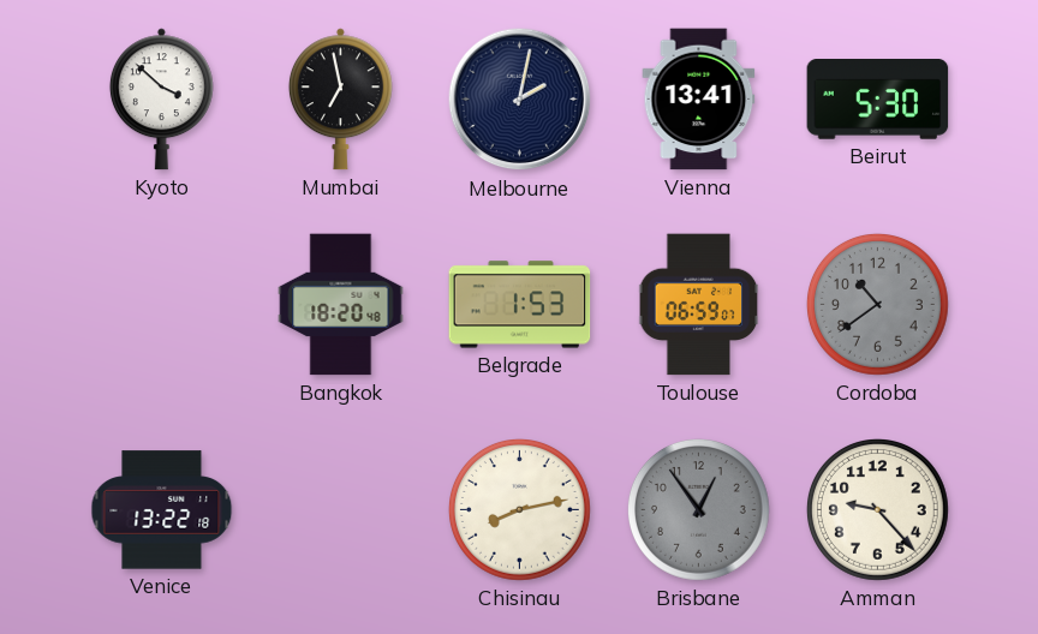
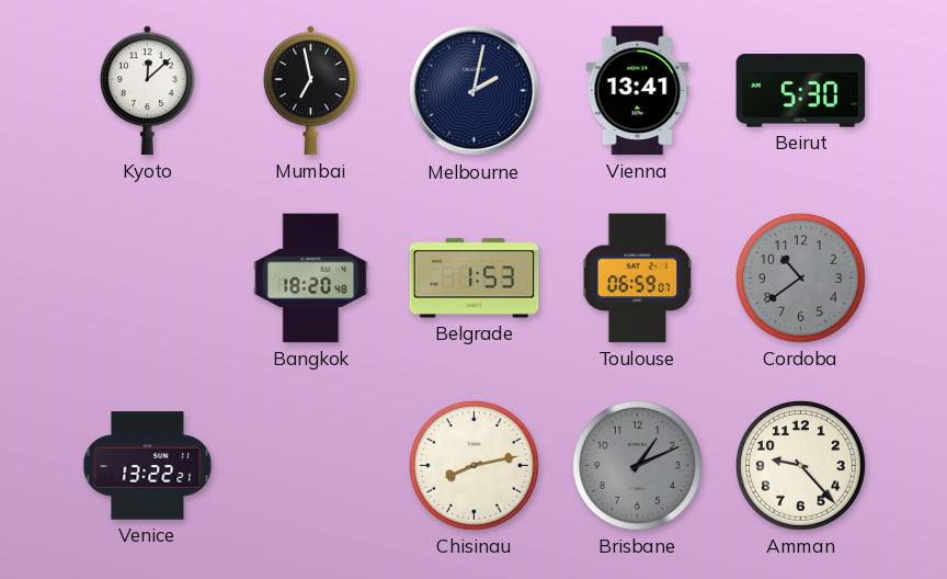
Kyoto: 3:52 -> 12:08 (147, 91)
Venice: 13:22:18 -> 13:22:21 (148, 466)
Brisbane: 12:54 -> 1:11 (638, 466)
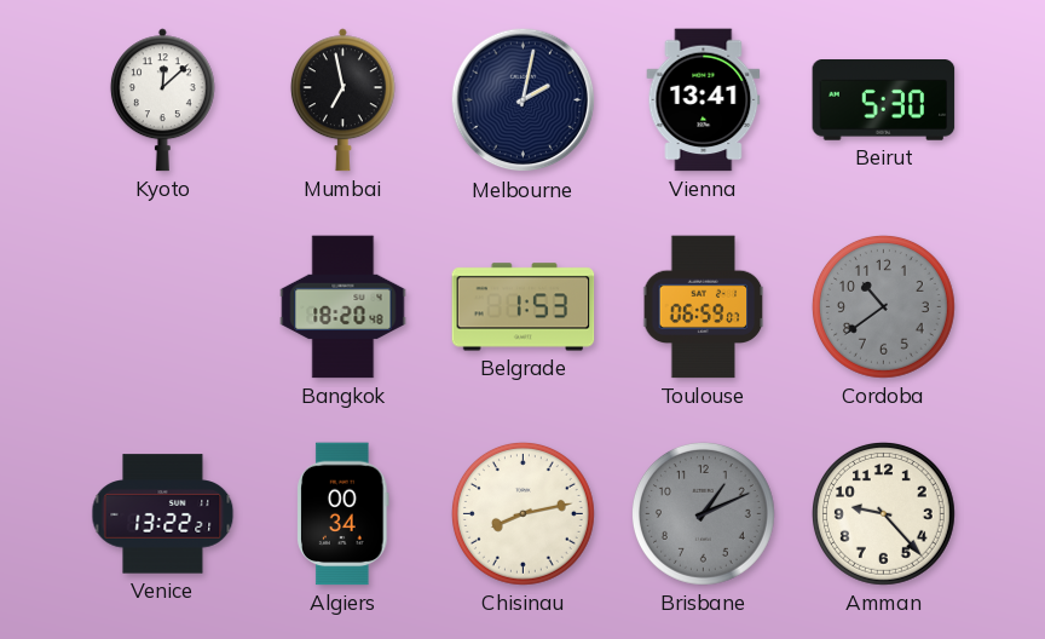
Algiers: none -> 00:34 (343, 514)
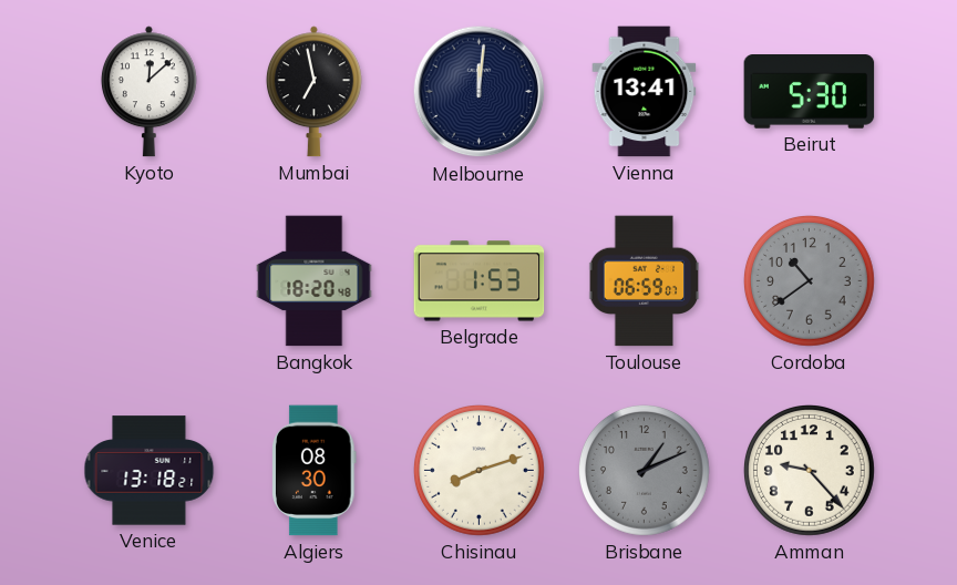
Melbourne: 2:02 -> 12:01 (480, 92)
Venice: 13:22 -> 13:18 (150, 471)
Algiers: 00:34 -> 08:30 (315, 471)
Chisinau: 8:13 -> 8:12 (480, 471)
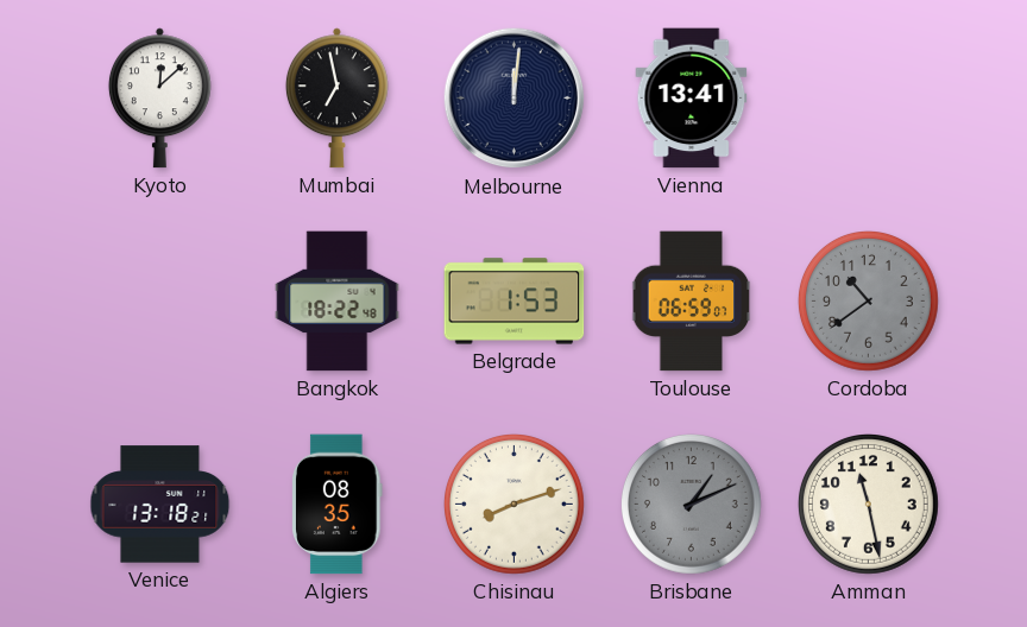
Beirut: 5:30 -> none (810, 92)
Bangkok: 18:20 -> 18:22 (338, 302)
Algiers: 08:30 -> 08:35 (338, 505)
Amman: 9:23 -> 11:28 (869, 505)
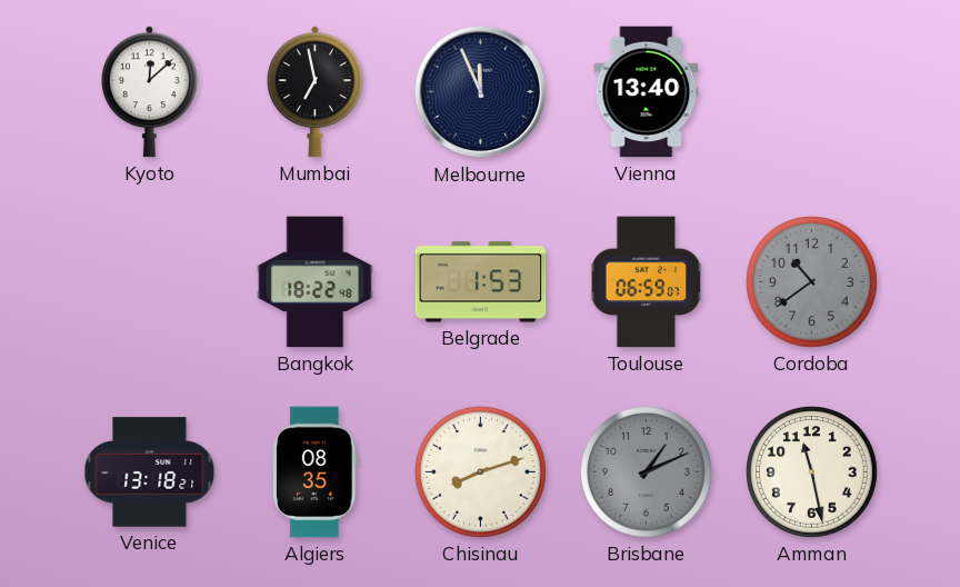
Melbourne: 12:01 -> 11:56 (481, 92)
Vienna: 13:41 -> 13:40 (647, 92)
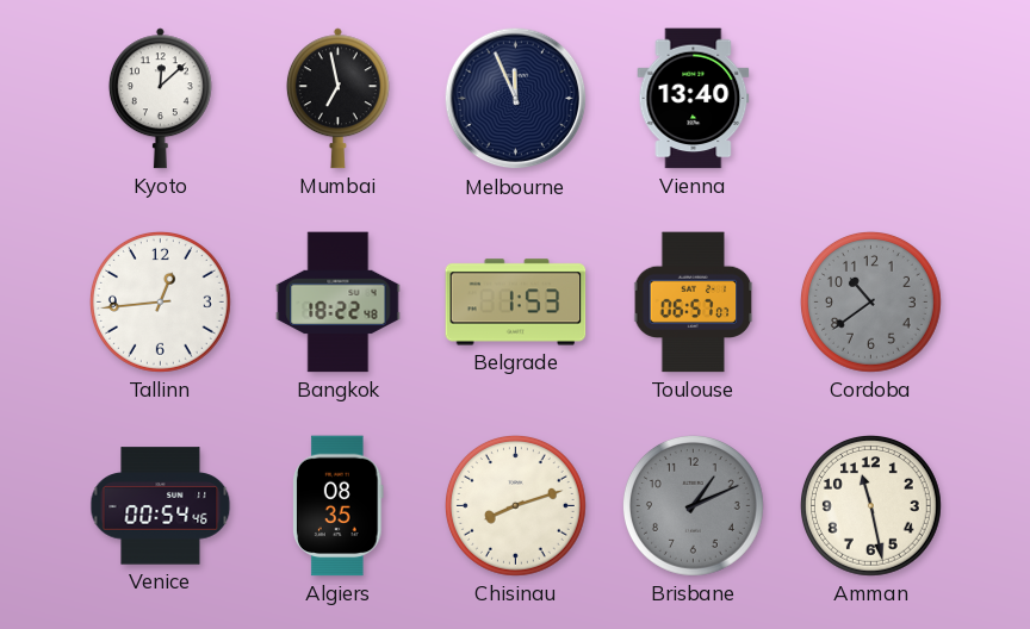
Tallinn: none -> 12:44 (161, 303)
Toulouse: 06:59 -> 06:57 (694, 303)
Venice: 13:18 -> 00:54 (161, 506)
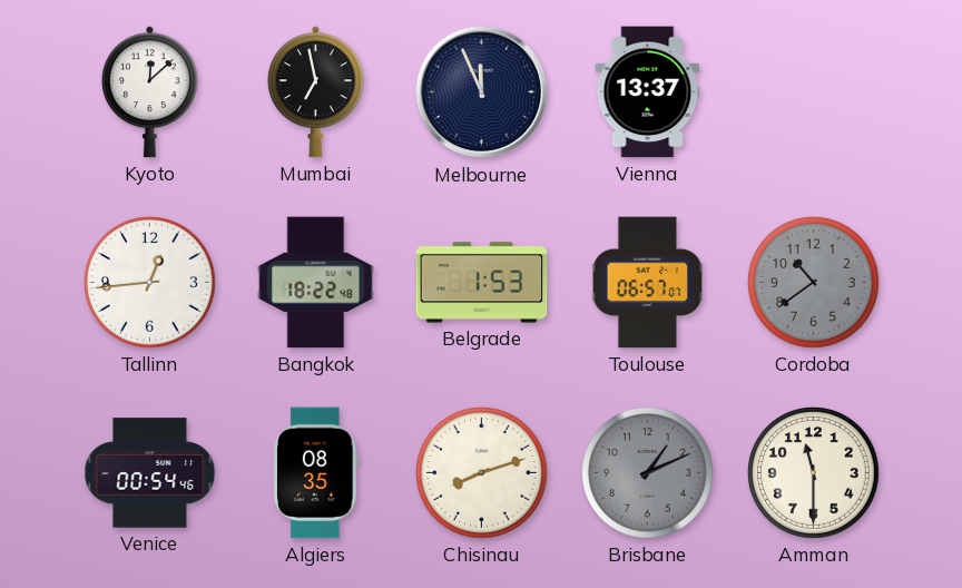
Vienna: 13:40 -> 13:37 (648, 92)
Amman: 11:28 -> 11:30 (814, 473)
